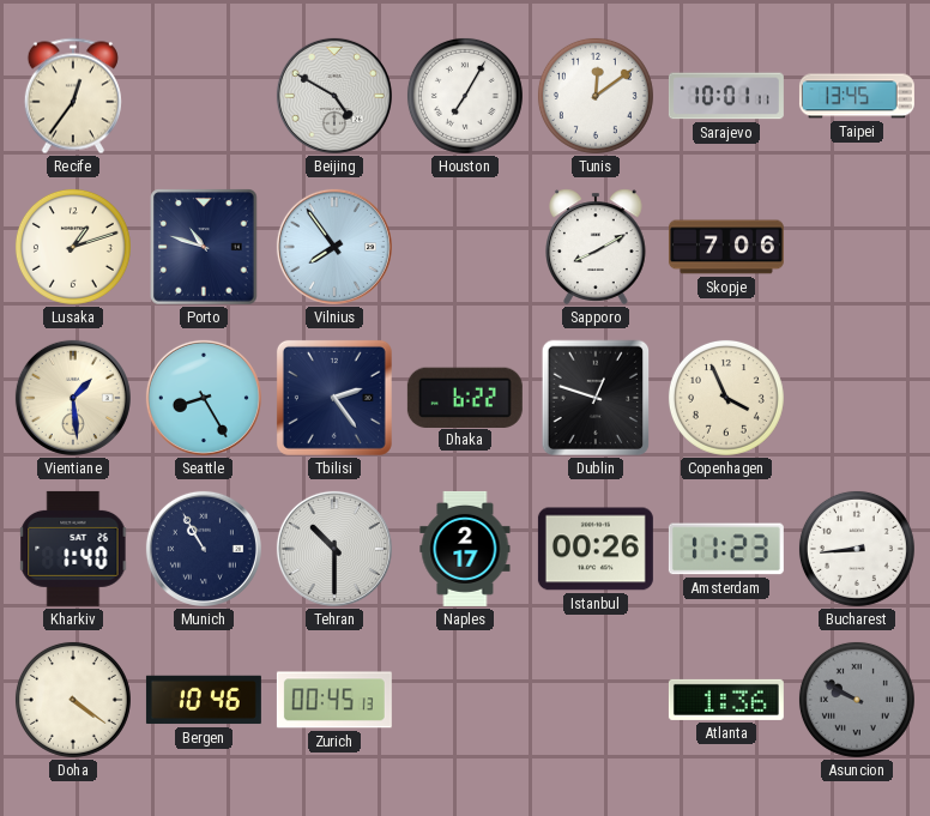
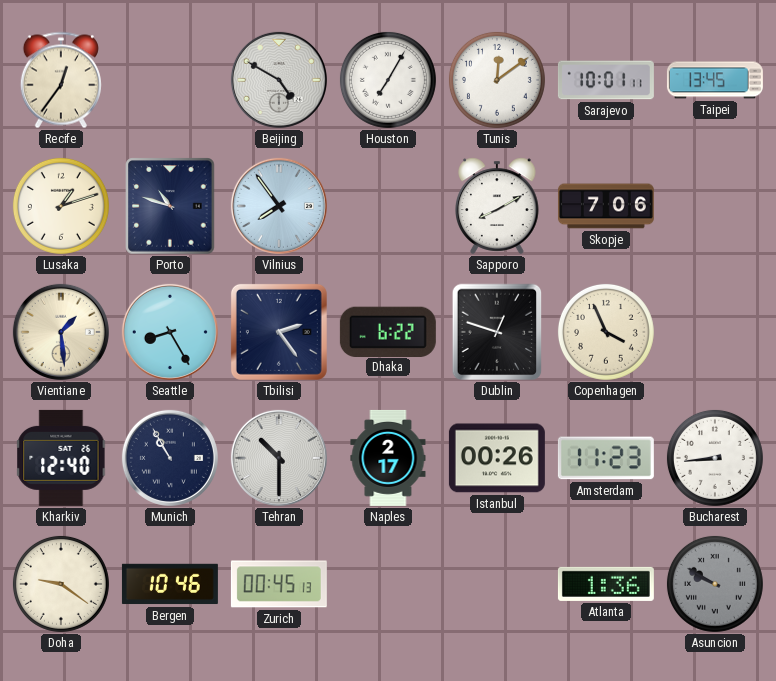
Kharkiv: 1:40 -> 12:40 (61, 458)
Doha: 4:21 -> 9:21 (61, 584)
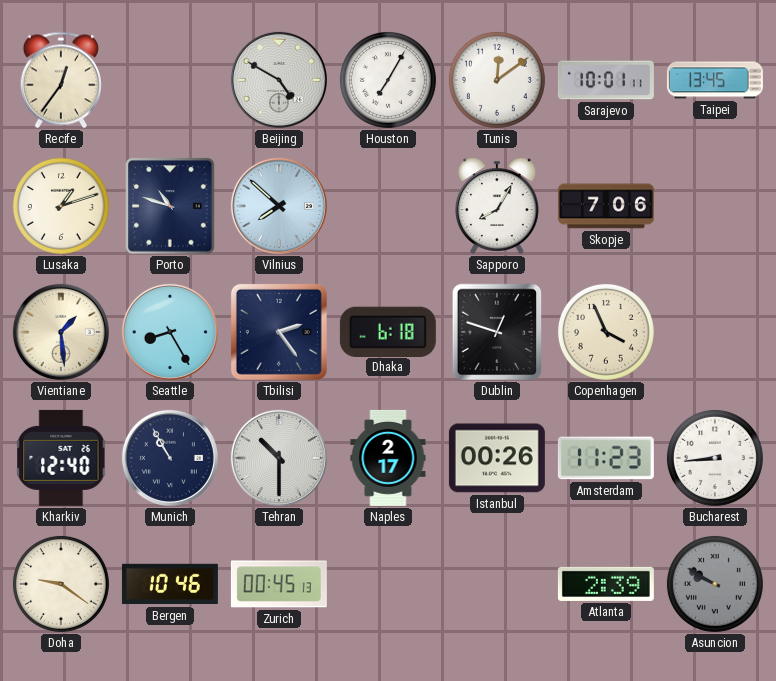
Vilnius: 7:54 -> 7:52 (279, 206)
Sapporo: 8:10 -> 8:05 (498, 206)
Dhaka: 6:22 -> 6:18 (388, 331)
Atlanta: 1:36 -> 2:39 (606, 584)
